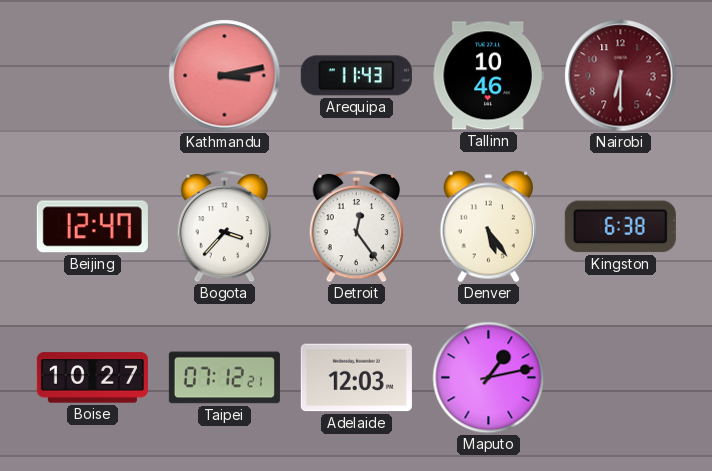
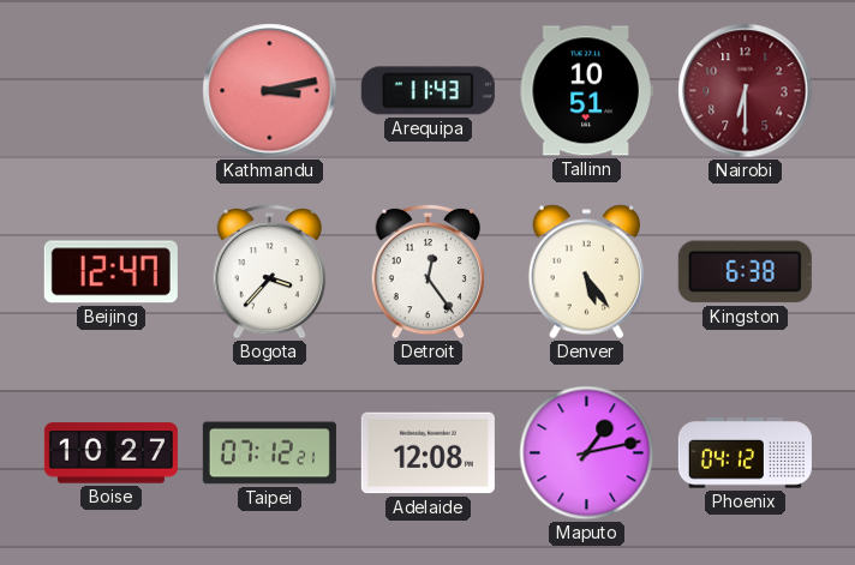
Tallinn: 10:46 -> 10:51 (586, 91)
Adelaide: 12:03 -> 12:08 (427, 453)
Phoenix: none -> 04:12 (745, 453)
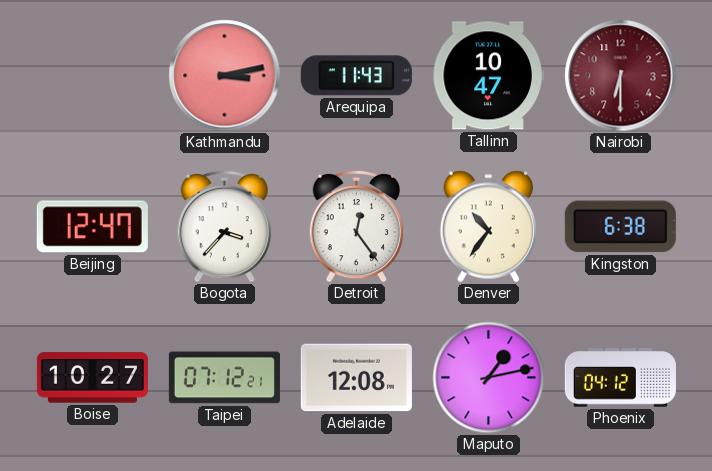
Tallinn: 10:51 -> 10:47 (488, 76)
Denver: 5:24 -> 10:36 (489, 227)
